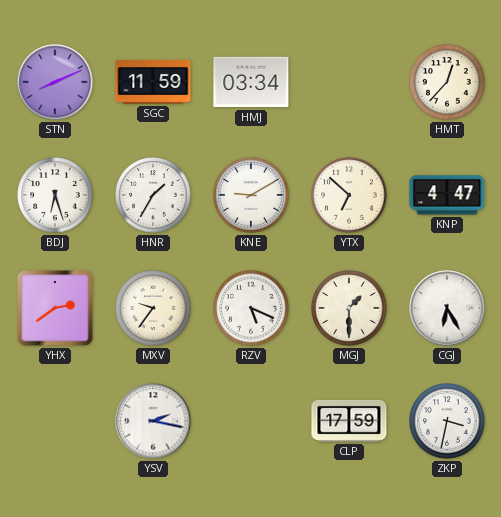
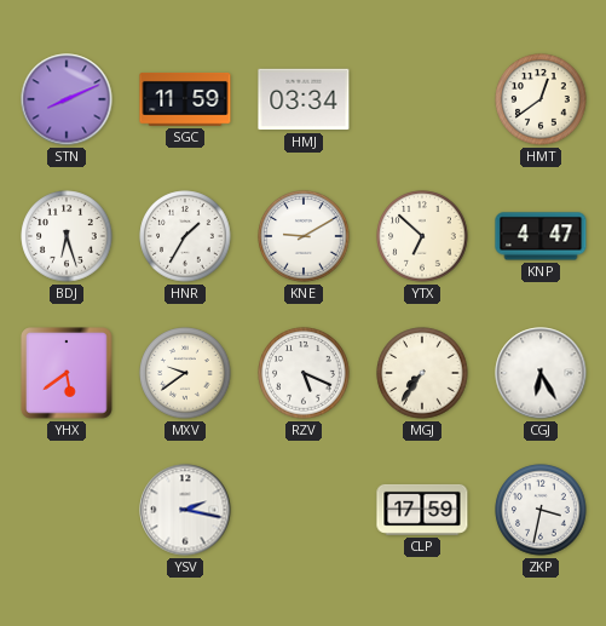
HMT: 12:37 -> 12:39 (541, 99)
YHX: 2:39 -> 5:39 (67, 373)
MXV: 9:36 -> 9:39 (185, 373)
MGJ: 1:30 -> 7:36 (422, 373)
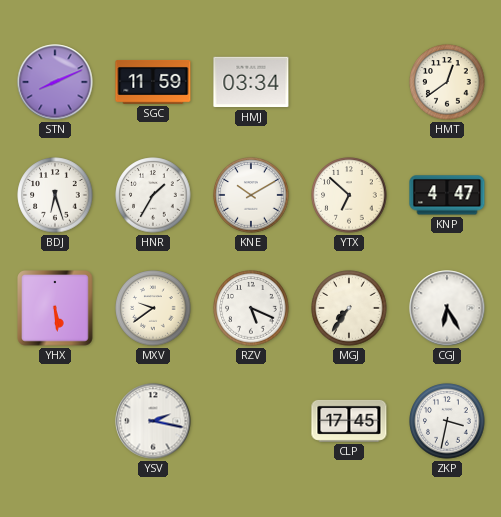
KNE: 9:10 -> 10:10 (251, 195)
YHX: 5:39 -> 5:29 (55, 308)
CLP: 17:59 -> 17:45 (349, 421)
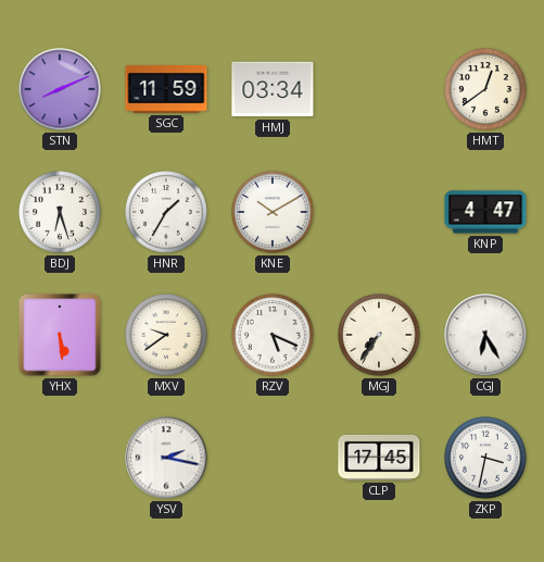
YTX: 6:52 -> none (349, 195)
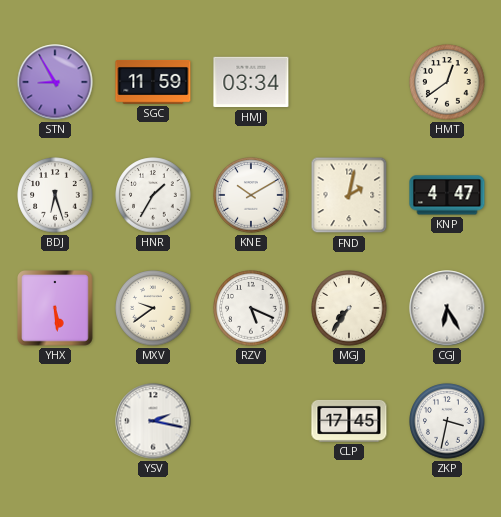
STN: 8:11 -> 8:55 (55, 82)
FND: none -> 2:02 (349, 195)
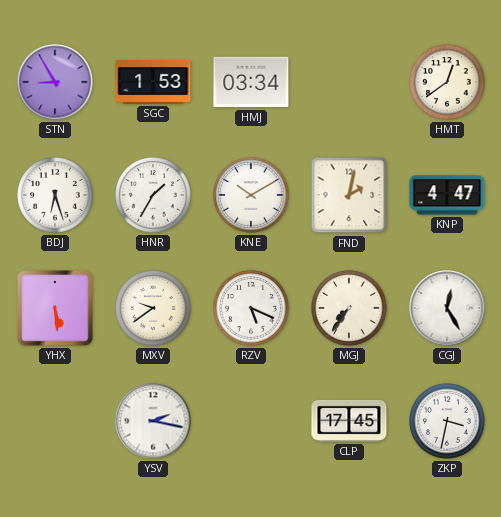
SGC: 11:59 -> 1:53 (153, 83)
CGJ: 6:25 -> 12:25 (447, 308)
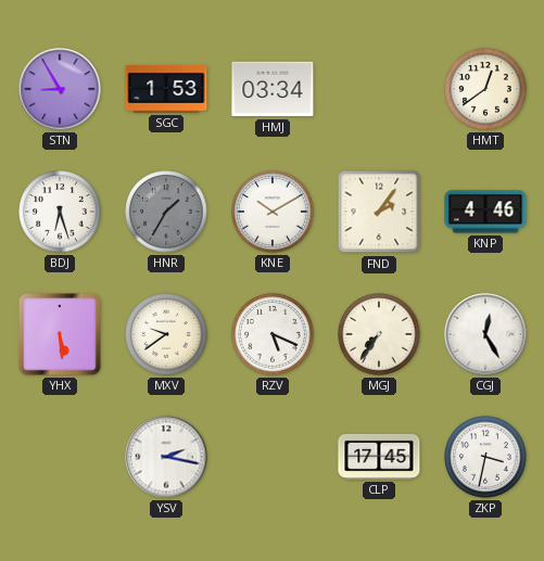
HNR dial: white -> grey (166, 212)
FND: 2:02 -> 2:06 (379, 212)
KNP: 4:47 -> 4:46 (485, 212)
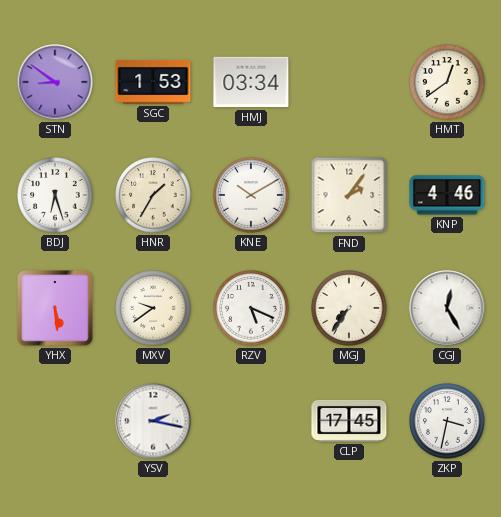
STN: 8:55 -> 8:51 (55, 82)
HNR dial: grey -> cream (153, 195)
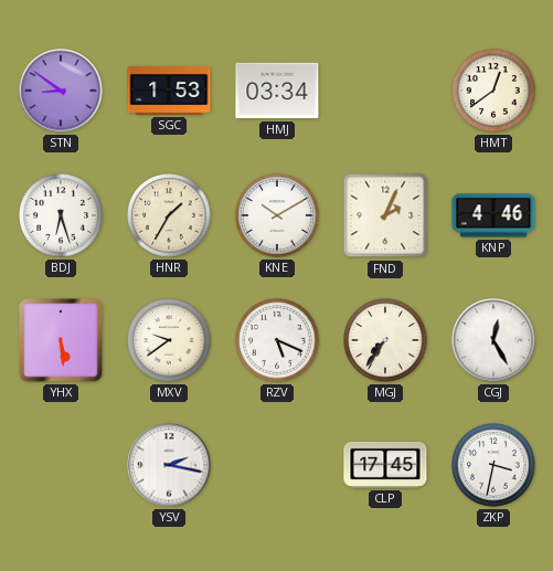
FND: 2:06 -> 2:04 (385, 215)
